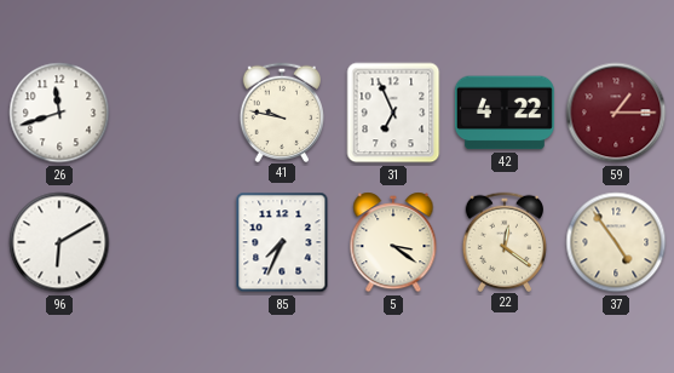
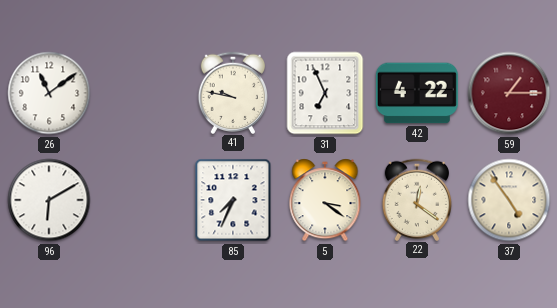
26: 11:42 -> 11:09 (49, 93)
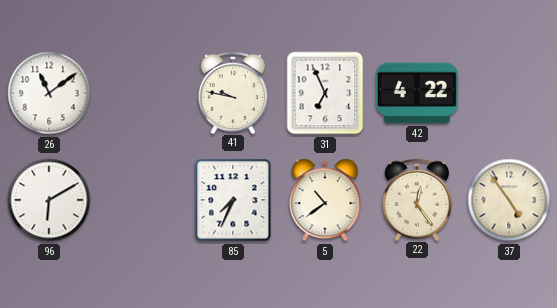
59: 1:15 -> none (509, 93)
5: 3:21 -> 10:39 (325, 200)
22: 12:21 -> 12:24 (416, 199)
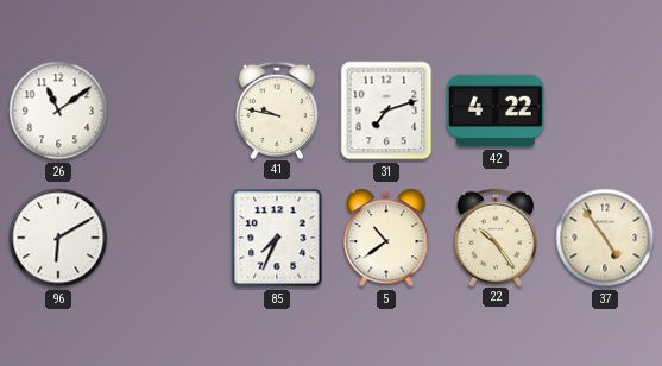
31: 6:56 -> 7:12 (386, 111)
22: 12:24 -> 10:24 (494, 236)
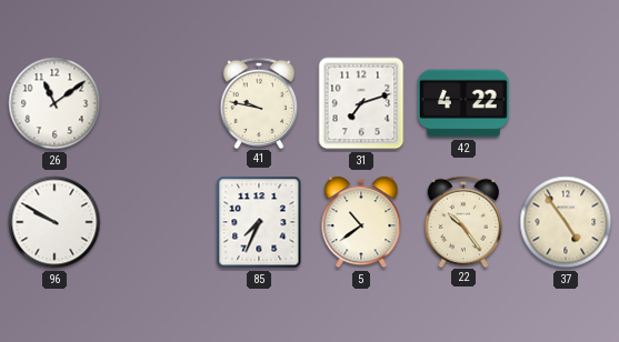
96: 6:10 -> 9:50 (54, 222)
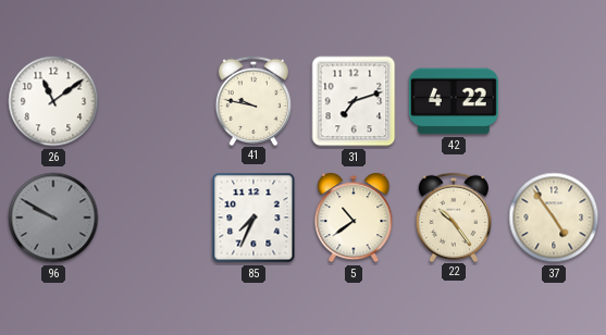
96 dial: white -> grey (53, 218)
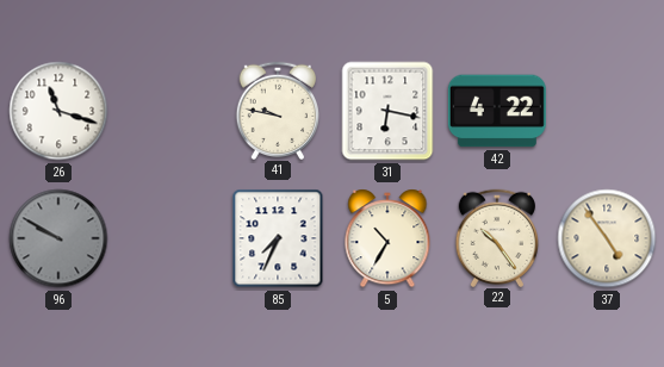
26: 11:09 -> 11:18 (58, 111)
31: 7:12 -> 6:17 (387, 111)
5: 10:39 -> 10:35 (387, 238)
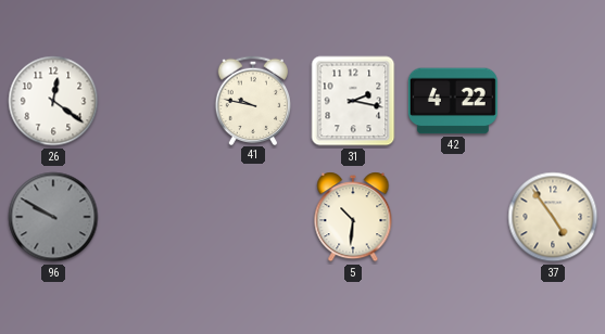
26: 11:18 -> 12:21 (53, 101)
31: 6:17 -> 2:17 (353, 101)
85: 7:34 -> none (278, 238)
5: 10:35 -> 10:31 (353, 217)
22: 10:24 -> none (496, 237)
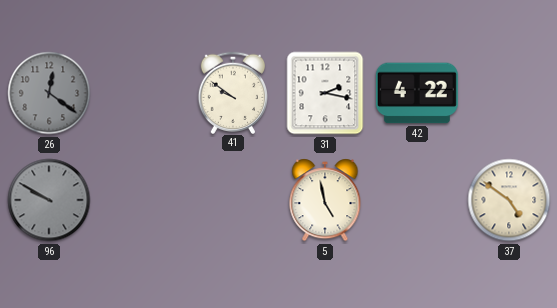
26 dial: white -> grey (49, 93)
41: 9:47 -> 9:51 (232, 92)
5: 10:31 -> 4:58 (325, 200)
37: 4:54 -> 4:51 (509, 200)
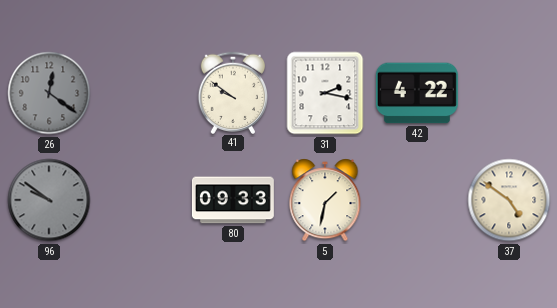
96: 9:50 -> 9:51 (49, 200)
80: none -> 09:33 (233, 200)
5: 4:58 -> 1:32 (325, 200)
